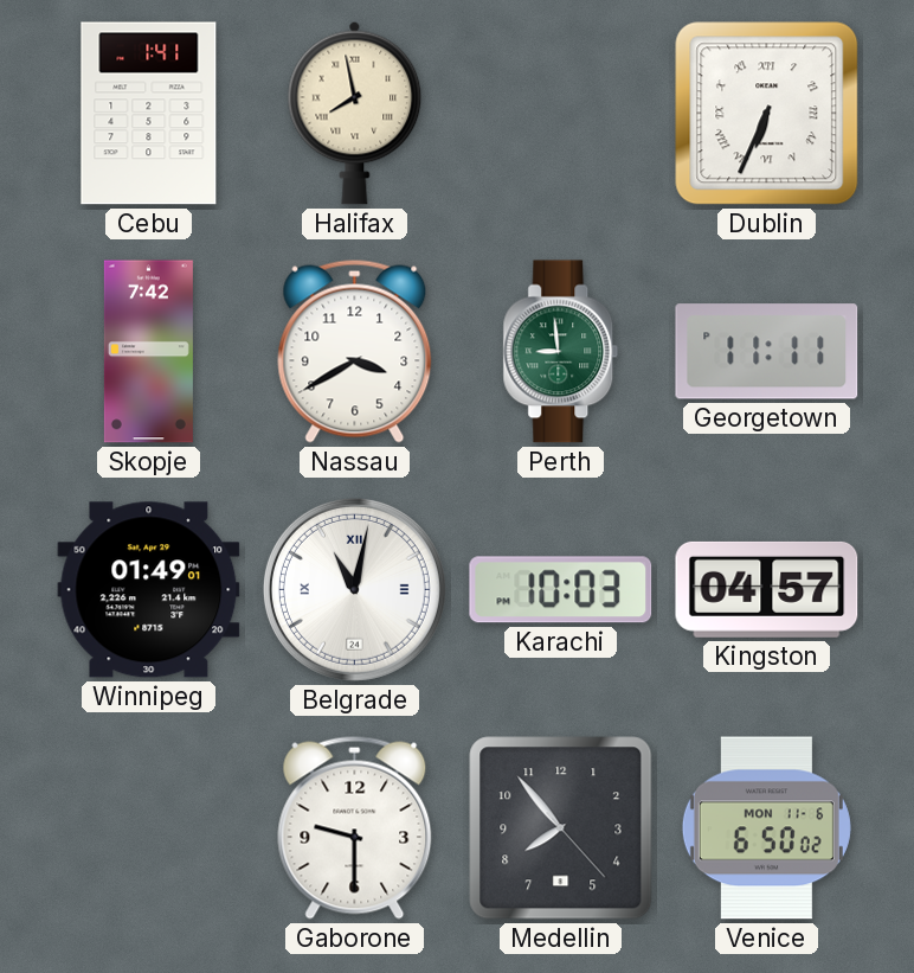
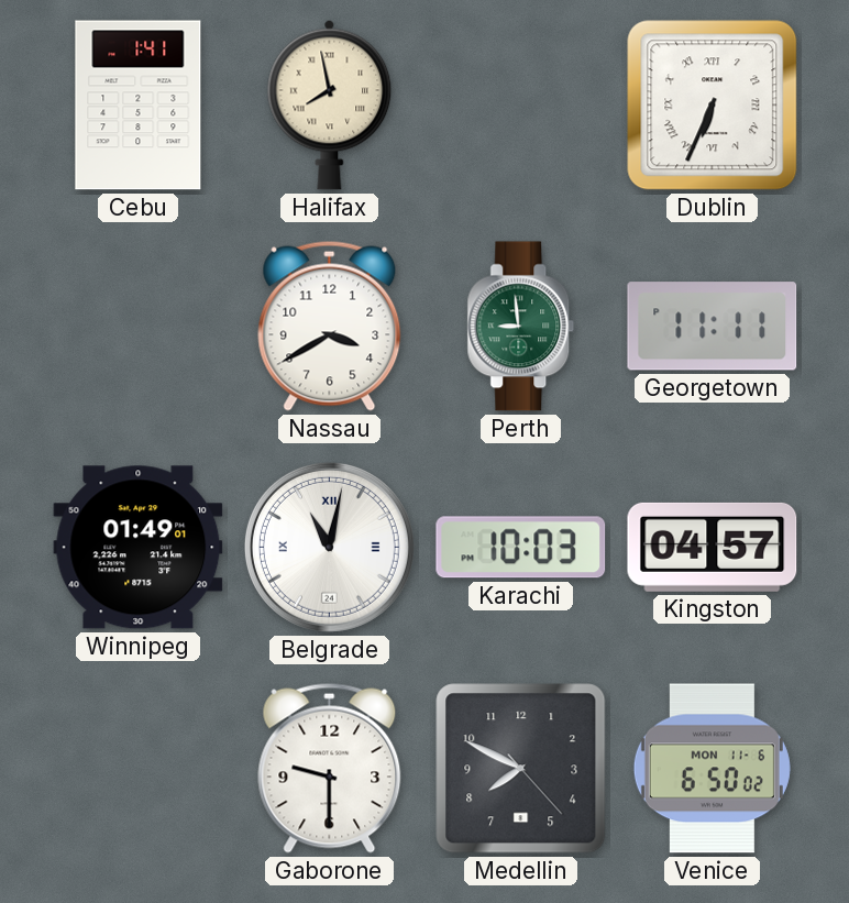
Skopje: 7:42 -> none (148, 352)
Medellin: 7:53 -> 7:49 (521, 769)
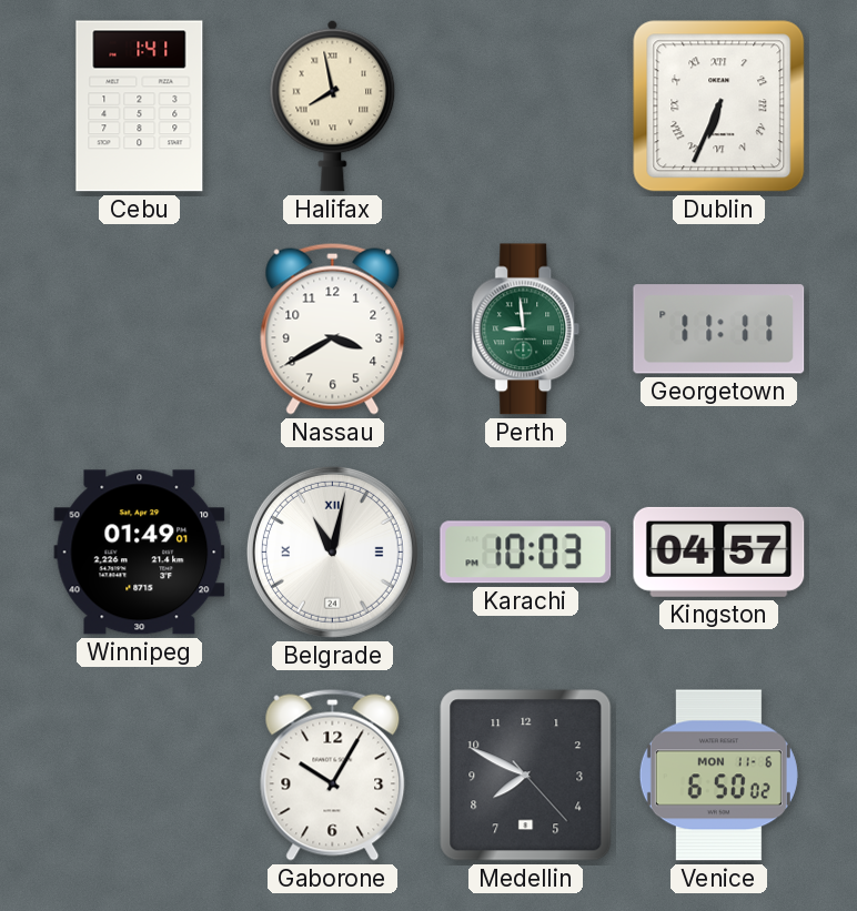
Gaborone: 9:30 -> 10:05 (333, 775)
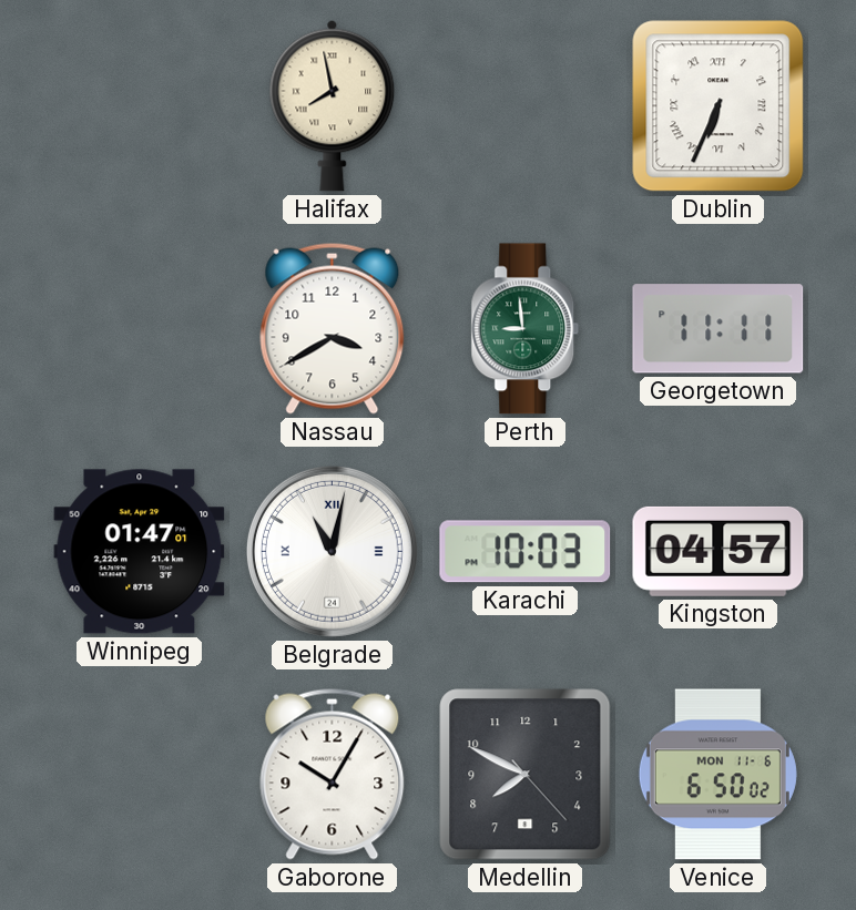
Cebu: 1:41 -> none (140, 107)
Winnipeg: 01:49 -> 01:47 (140, 552)
